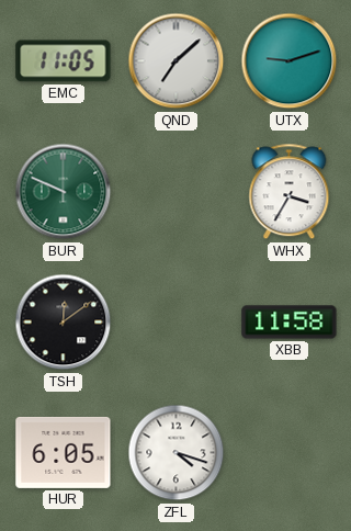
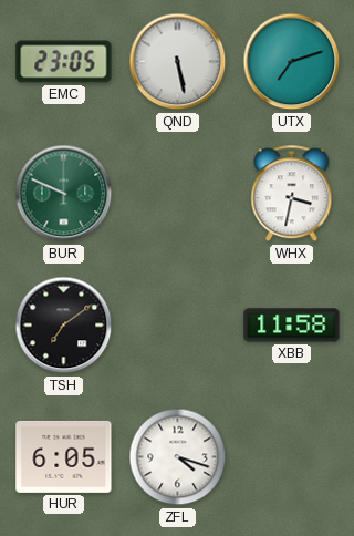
EMC: 11:05 -> 23:05 (64, 62)
QND: 7:08 -> 5:28 (178, 62)
UTX: 9:12 -> 7:12 (292, 62)
WHX: 3:35 -> 3:32 (292, 194)
TSH: 12:09 -> 7:09 (64, 326)
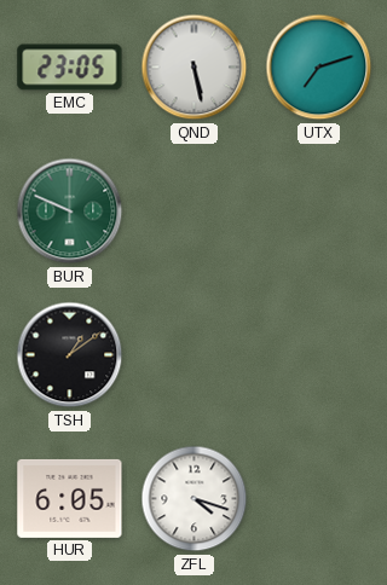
WHX: 3:32 -> none (292, 194)
TSH: 7:09 -> 1:09 (70, 355)
XBB: 11:58 -> none (292, 326)
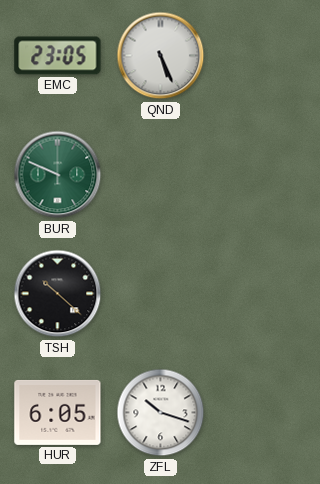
QND: 5:28 -> 5:26 (161, 56)
UTX: 7:12 -> none (319, 68)
TSH: 1:09 -> 10:22 (58, 294)
ZFL: 4:18 -> 10:18 (161, 413)
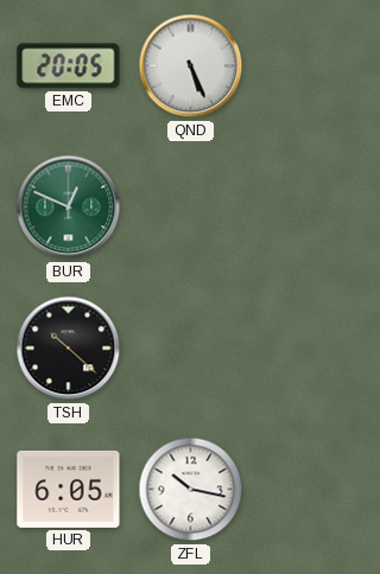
EMC: 23:05 -> 20:05 (69, 66)
BUR: 9:49 -> 12:49 (69, 208)
ZFL: 10:18 -> 10:17 (191, 490)
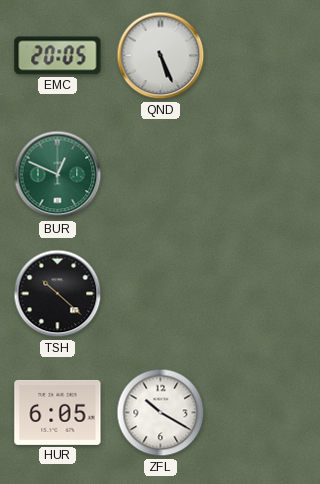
ZFL: 10:17 -> 10:20 (161, 413)
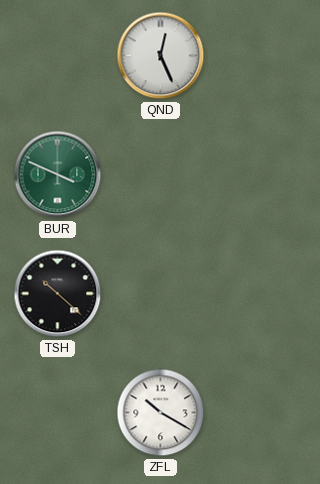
EMC: 20:05 -> none (58, 56)
QND: 5:26 -> 12:26 (161, 56)
BUR: 12:49 -> 3:49 (58, 175)
HUR: 6:05 -> none (58, 412)
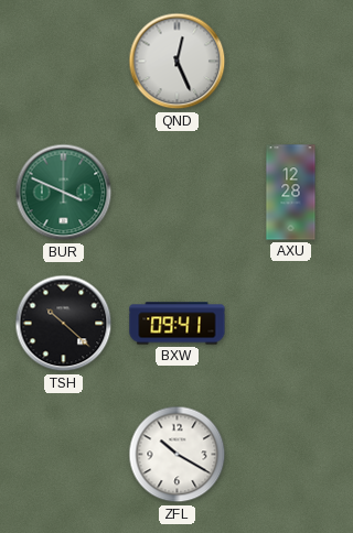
AXU: none -> 12:28 (291, 193)
BXW: none -> 09:41 (178, 324)
